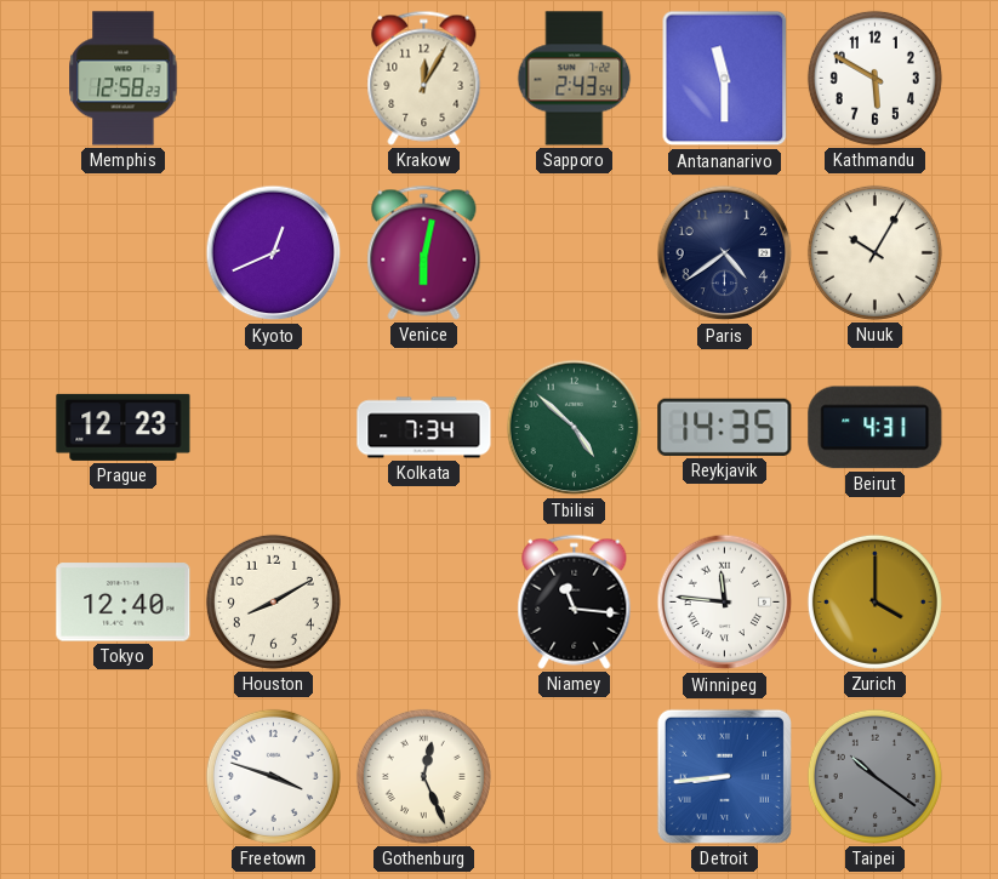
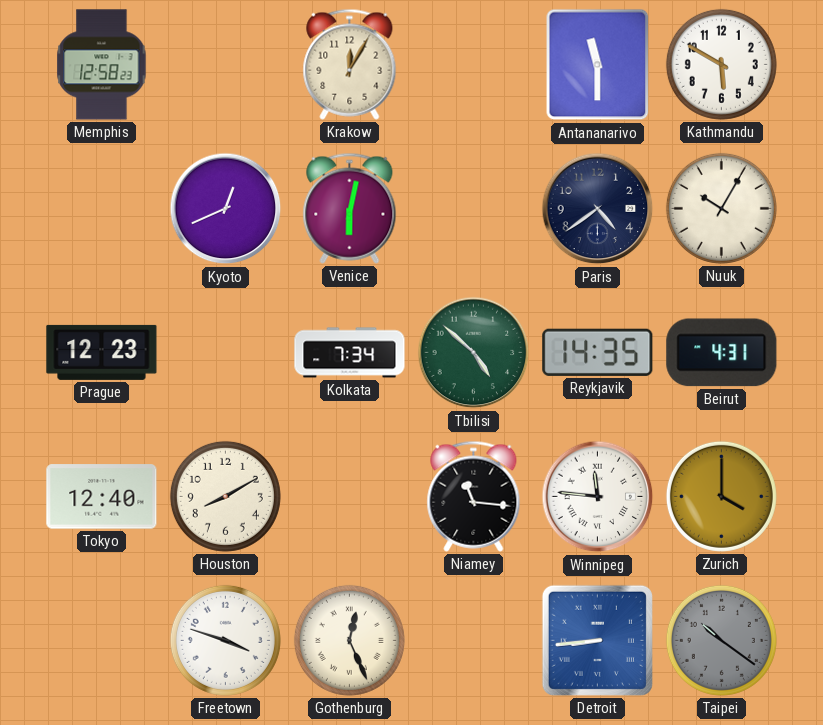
Sapporo: 2:43 -> none (575, 79)
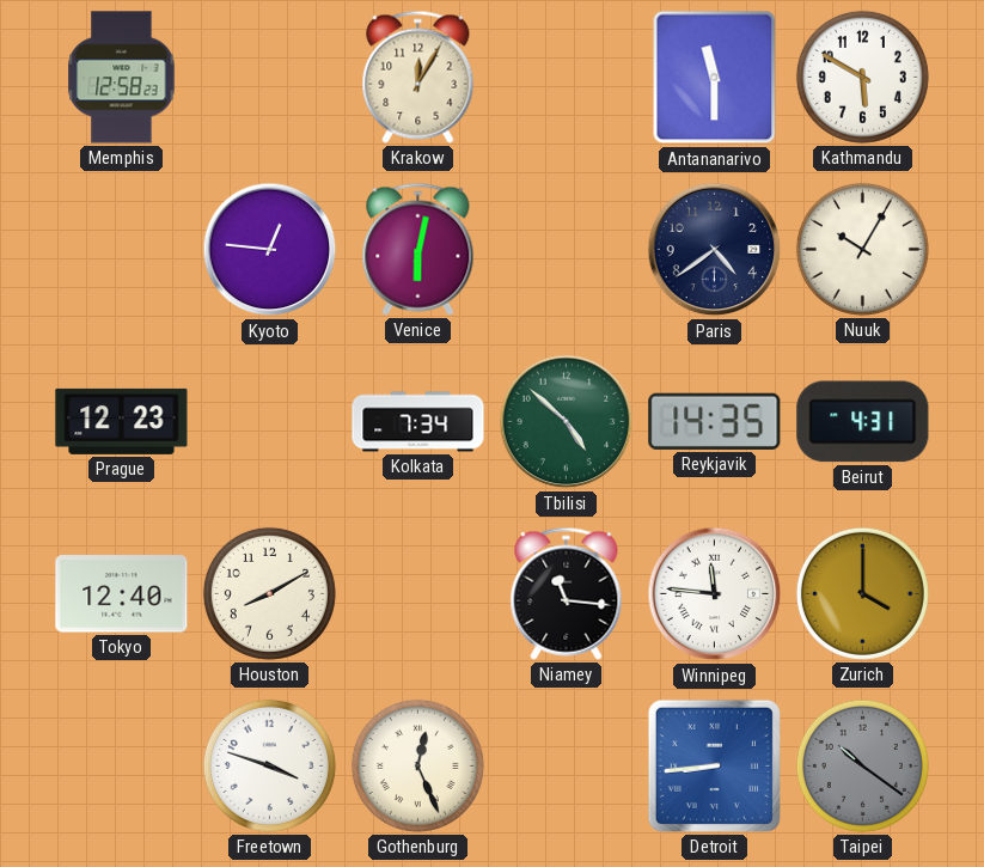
Kyoto: 12:41 -> 12:46 (270, 250)
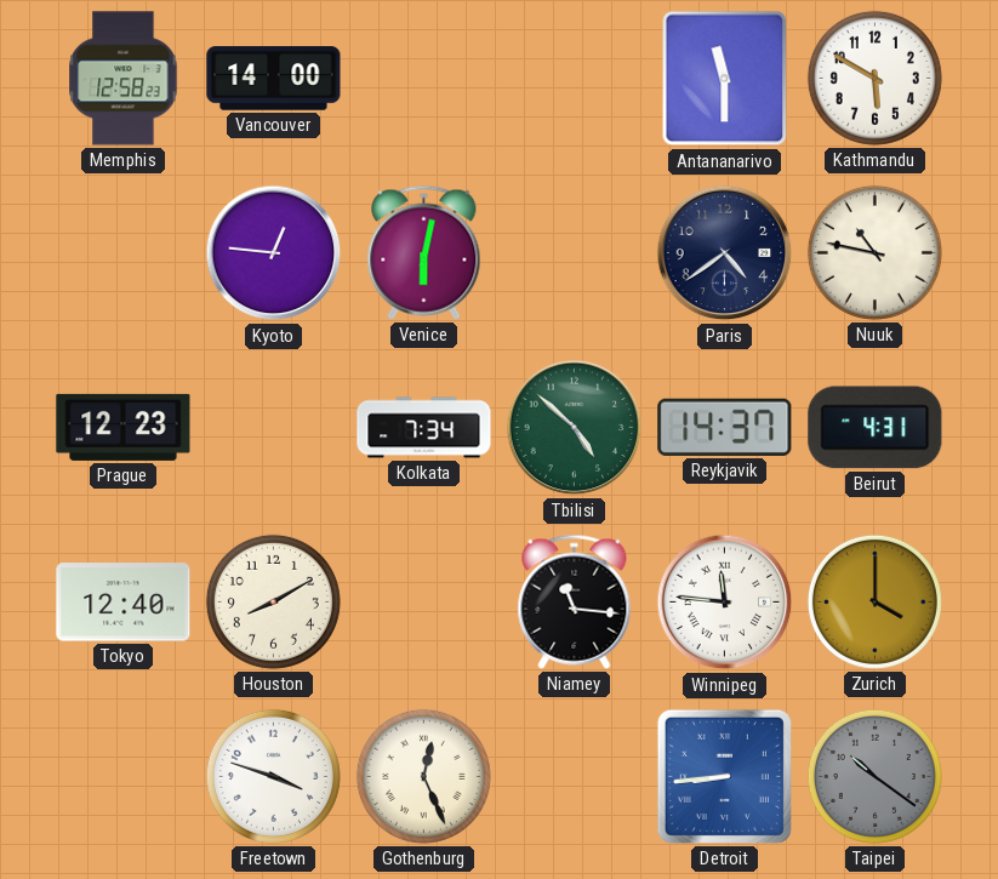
Vancouver: none -> 14:00 (274, 79)
Krakow: 12:05 -> none (418, 77)
Nuuk: 10:05 -> 10:47 (874, 252)
Reykjavik: 14:35 -> 14:37 (725, 427)
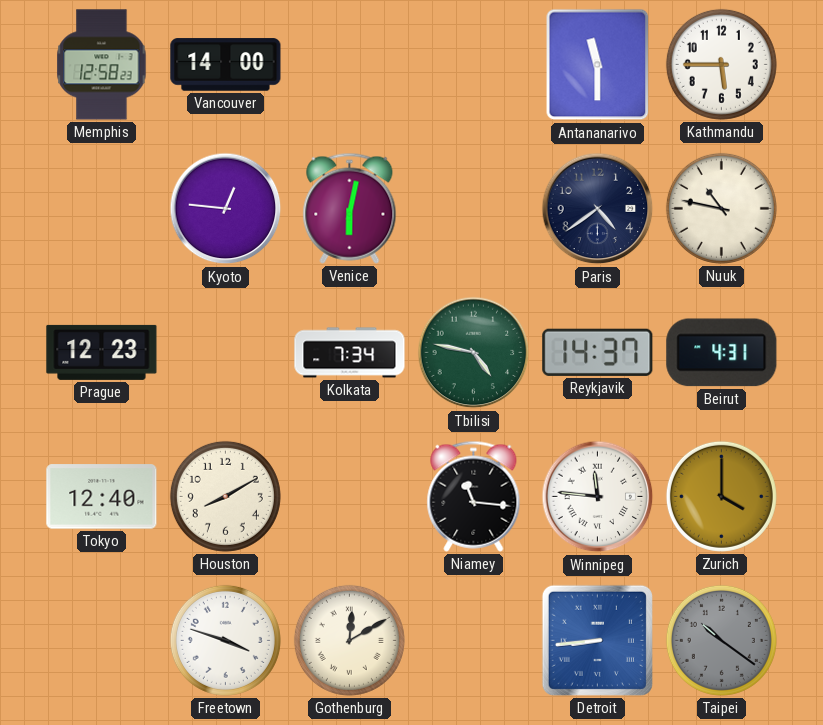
Kathmandu: 5:50 -> 5:45 (721, 64)
Tbilisi: 4:52 -> 4:47 (474, 353)
Gothenburg: 12:26 -> 12:10 (349, 640)
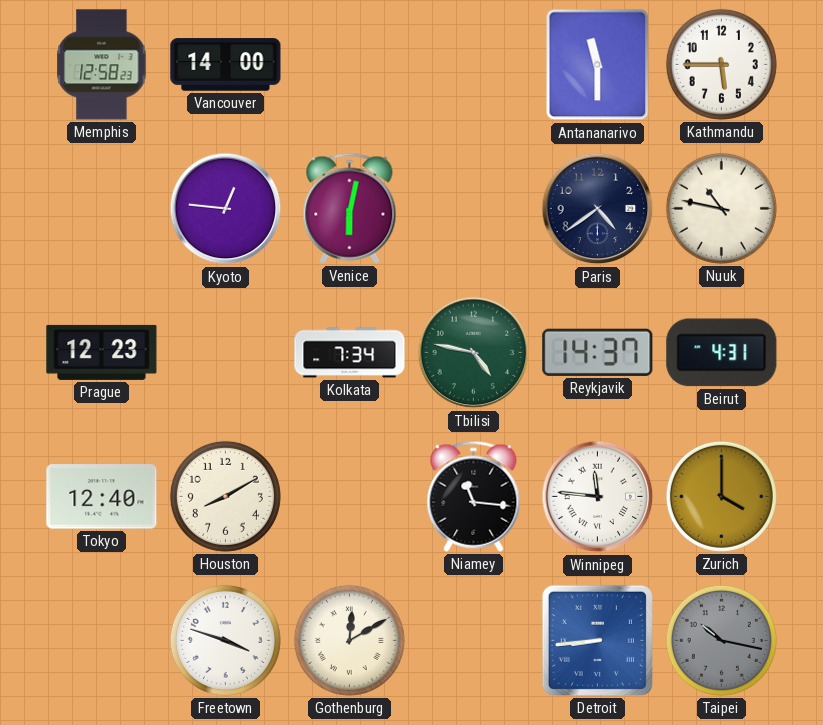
Taipei: 10:21 -> 10:17 (721, 640)
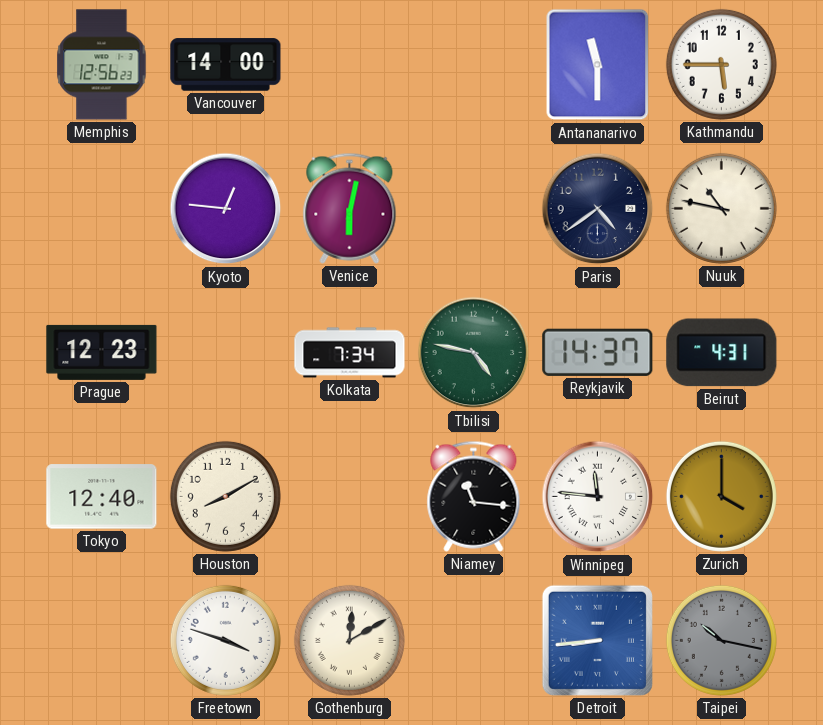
Memphis: 12:58 -> 12:56 (102, 65)
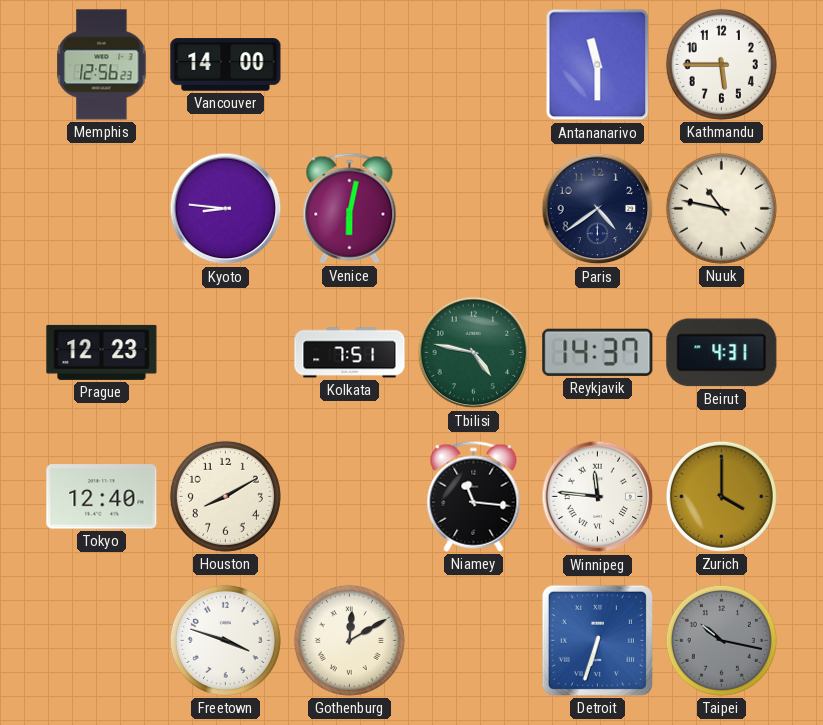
Kyoto: 12:46 -> 8:46 (226, 209)
Kolkata: 7:34 -> 7:51 (350, 353)
Detroit: 8:44 -> 6:33 (597, 640)
